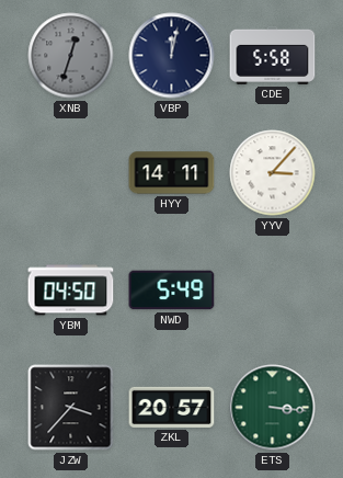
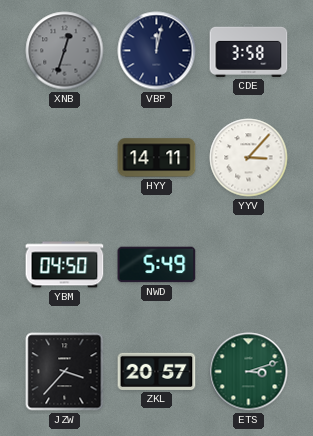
CDE: 5:58 -> 3:58 (249, 50)
ETS: 3:16 -> 3:12 (249, 372)
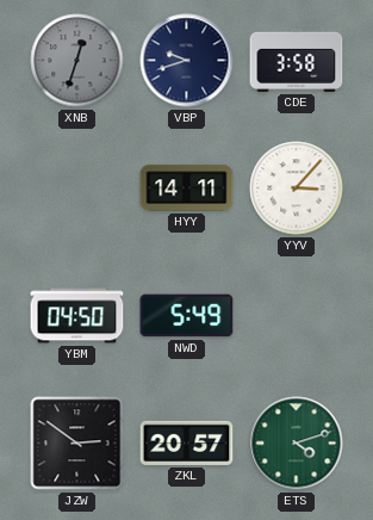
VBP: 12:02 -> 9:42 (187, 61)
JZW: 3:37 -> 2:51 (77, 444)
ETS: 3:12 -> 4:12 (297, 444)
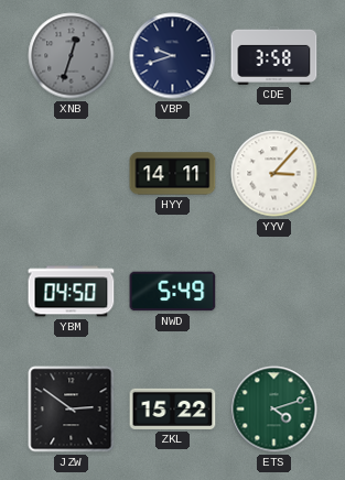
ZKL: 20:57 -> 15:22 (173, 408)
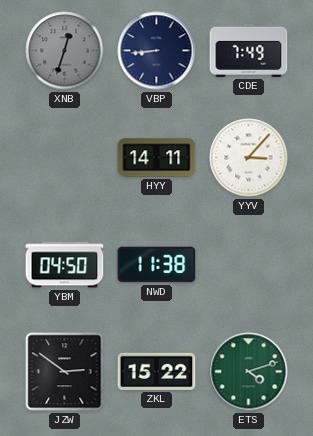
VBP: 9:42 -> 8:44 (157, 51)
CDE: 3:58 -> 7:49 (249, 50)
NWD: 5:49 -> 11:38 (157, 265)
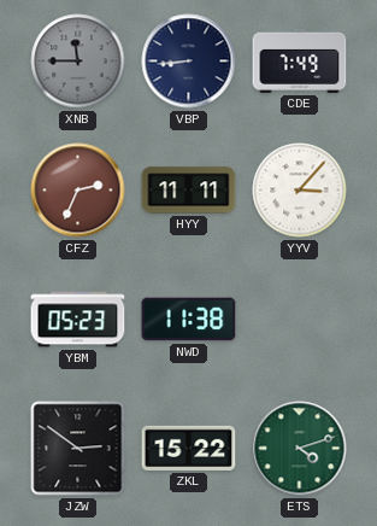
XNB: 12:33 -> 11:45 (78, 62)
CFZ: none -> 2:34 (78, 191)
HYY: 14:11 -> 11:11 (189, 191)
YBM: 04:50 -> 05:23 (78, 320)
